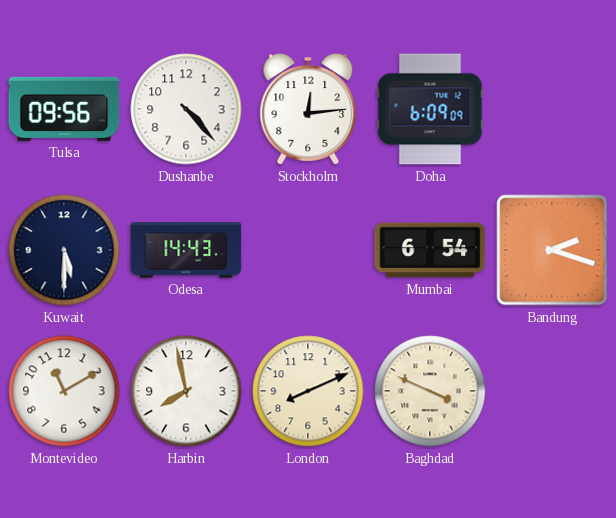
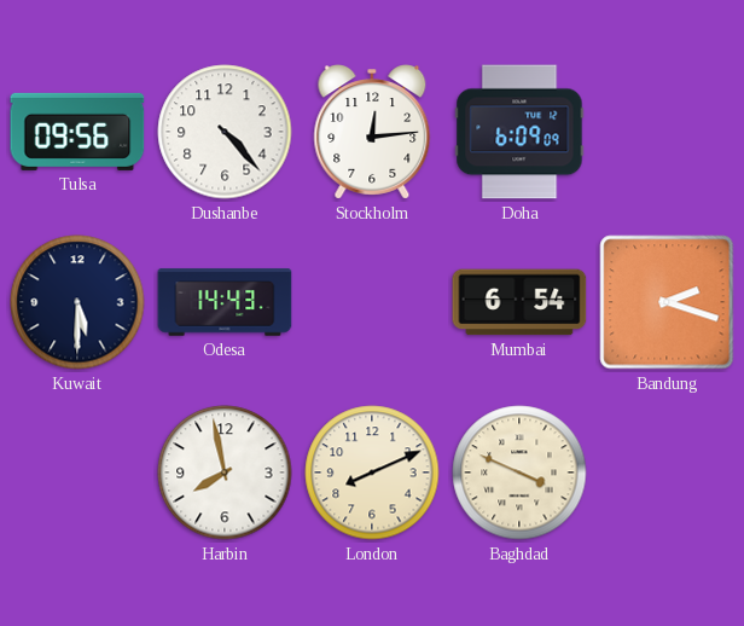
Montevideo: 11:10 -> none (64, 391)
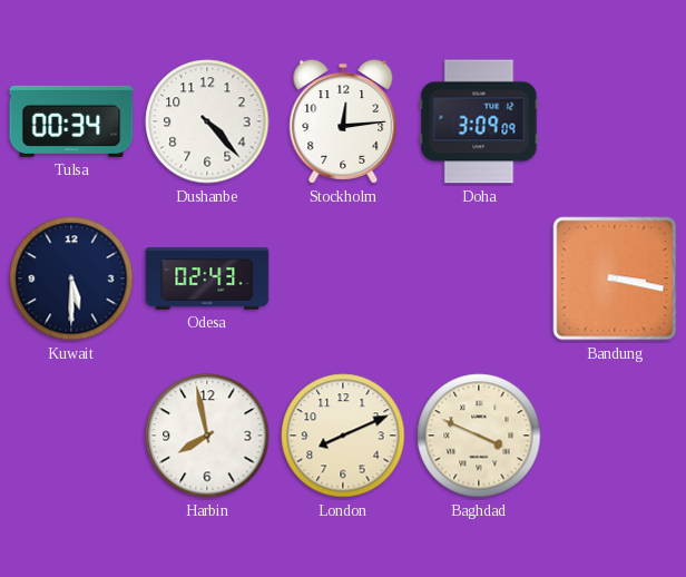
Tulsa: 09:56 -> 00:34 (71, 121)
Doha: 6:09 -> 3:09 (479, 121)
Odesa: 14:43 -> 02:43 (207, 278)
Mumbai: 6:54 -> none (519, 302)
Bandung: 2:18 -> 3:17 (615, 278)
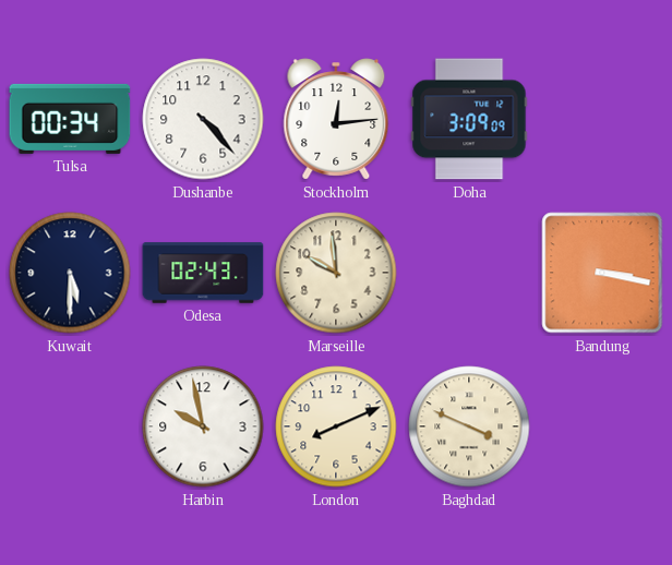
Marseille: none -> 9:59 (336, 273)
Harbin: 7:58 -> 9:58 (203, 426)
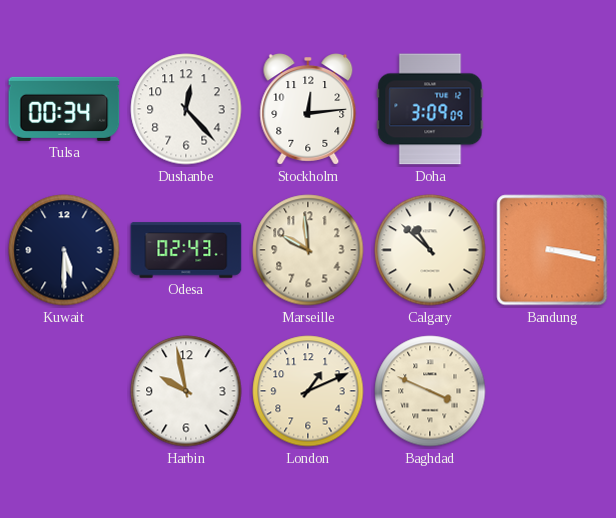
Dushanbe: 4:23 -> 12:23 (186, 109)
Calgary: none -> 10:52 (430, 250)
London: 8:11 -> 1:11 (308, 391)
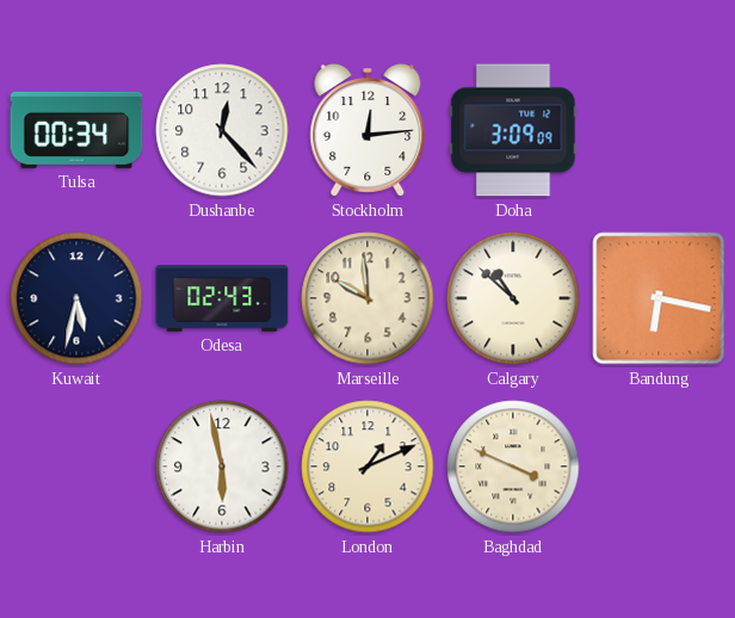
Kuwait: 5:30 -> 5:32 (76, 298)
Bandung: 3:17 -> 6:17 (659, 298)
Harbin: 9:58 -> 5:58 (222, 466)
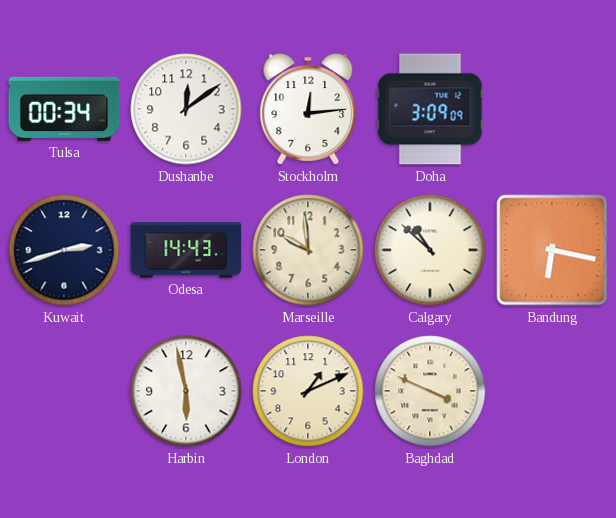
Dushanbe: 12:23 -> 12:09 (186, 109)
Kuwait: 5:32 -> 2:42 (64, 250)
Odesa: 02:43 -> 14:43 (186, 250)
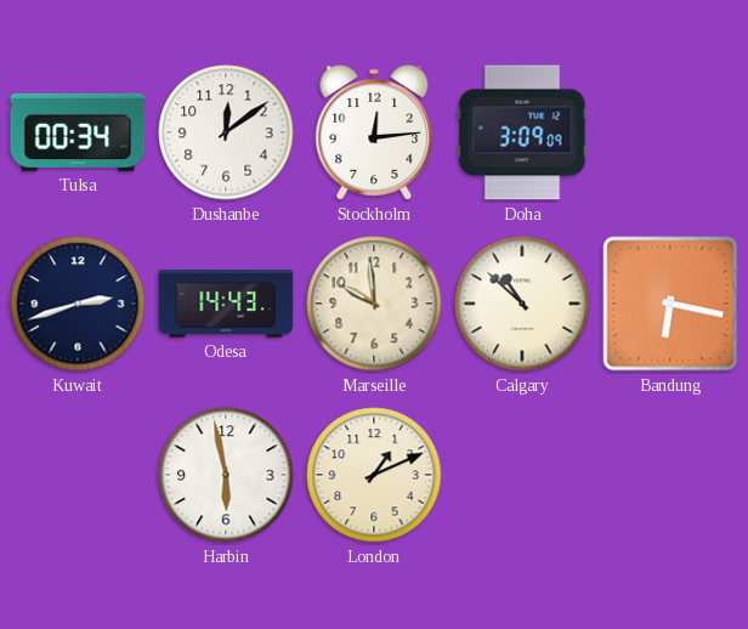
Baghdad: 3:49 -> none (430, 391)
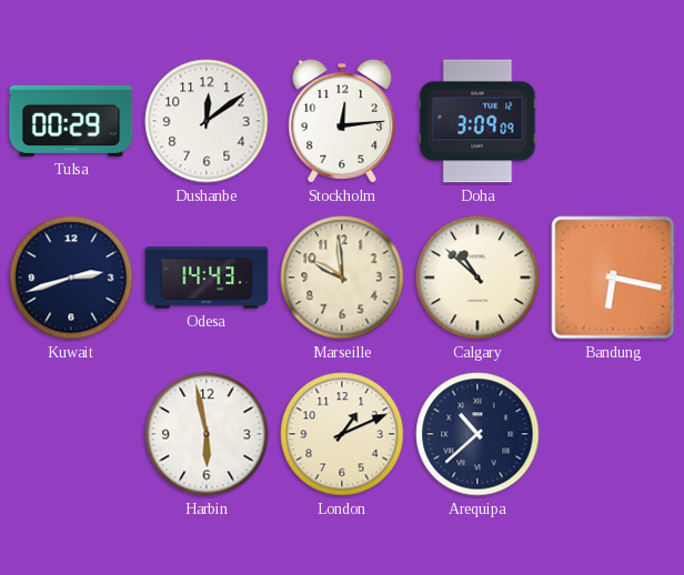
Tulsa: 00:34 -> 00:29 (71, 121)
Arequipa: none -> 10:38 (477, 434)
